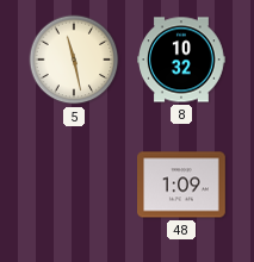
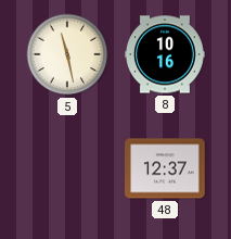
8: 10:32 -> 10:16 (166, 54)
48: 1:09 -> 12:37 (166, 168)
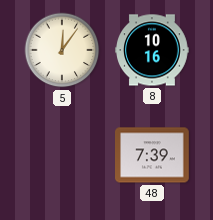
5: 11:28 -> 12:06 (62, 50)
48: 12:37 -> 7:39 (153, 155)
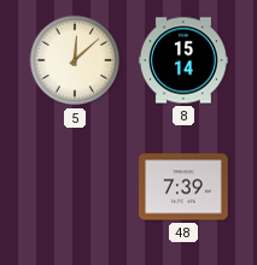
5: 12:06 -> 12:08 (75, 60)
8: 10:16 -> 15:14 (185, 60)
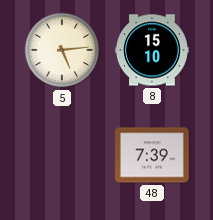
5: 12:08 -> 5:14 (62, 50)
8: 15:14 -> 15:10 (153, 50)
